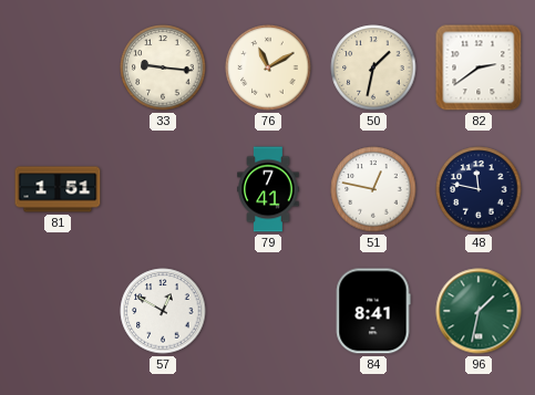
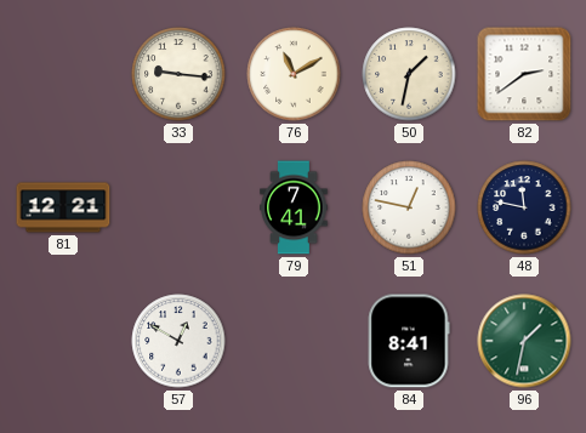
81: 1:51 -> 12:21 (63, 207)
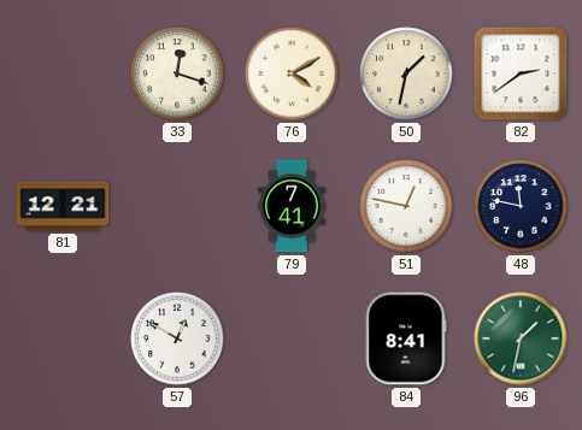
33: 9:16 -> 12:18 (177, 73)
76: 11:10 -> 4:10 (292, 73)
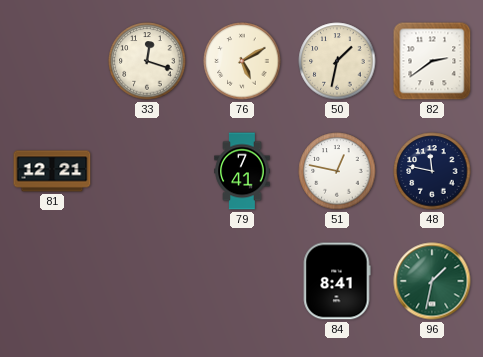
76: 4:10 -> 5:10 (242, 61)
57: 12:50 -> none (177, 338)
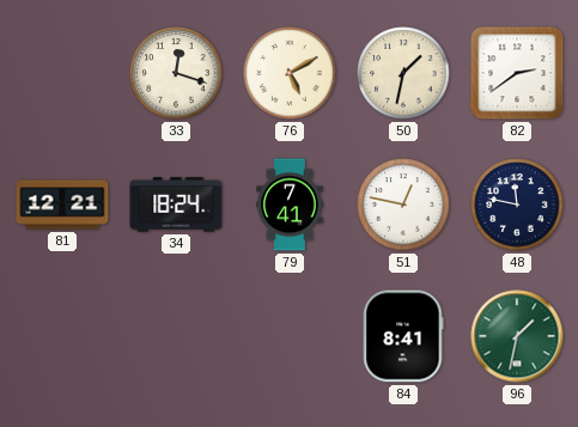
34: none -> 18:24 (176, 205)
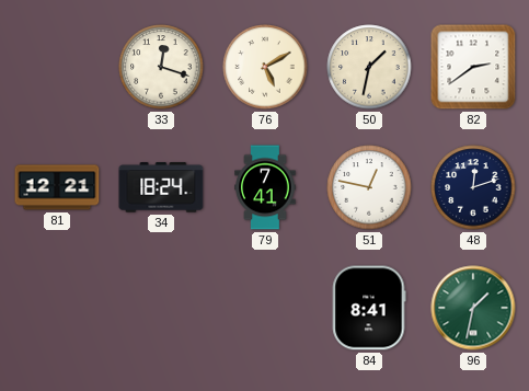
48: 11:47 -> 12:12 (473, 187)
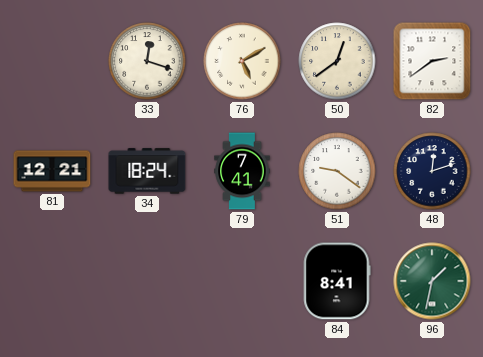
50: 1:32 -> 12:39 (337, 61)
51: 12:47 -> 9:21 (337, 171)
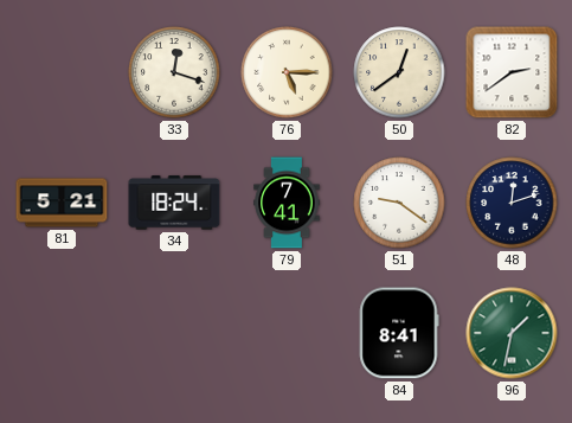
76: 5:10 -> 5:15 (287, 72)
81: 12:21 -> 5:21 (62, 203)
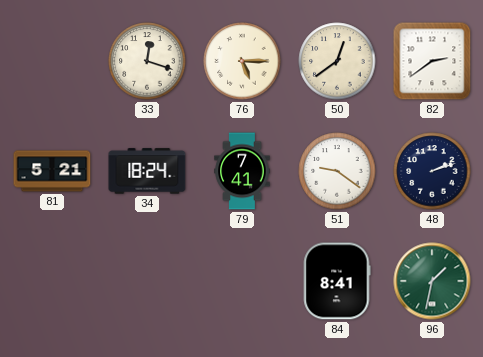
48: 12:12 -> 2:12 (432, 171)
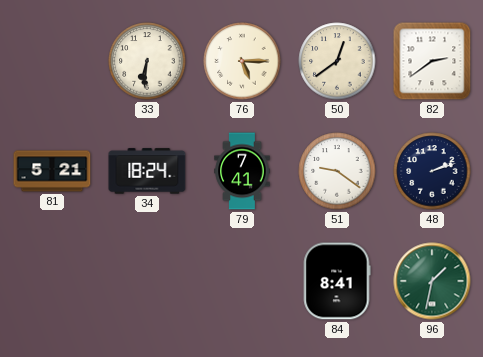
33: 12:18 -> 6:31 (147, 61)
